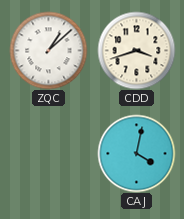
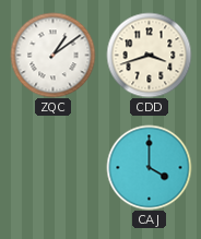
ZQC: 1:08 -> 1:09 (52, 55)
CAJ: 4:02 -> 4:00 (149, 167)
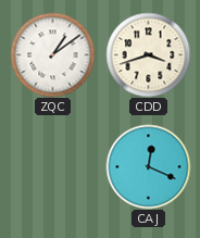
CAJ: 4:00 -> 12:19 (148, 166)
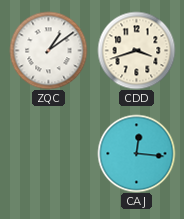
CAJ: 12:19 -> 12:16 (136, 153)
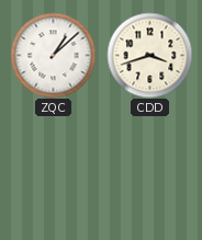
ZQC: 1:09 -> 1:08 (53, 55)
CAJ: 12:16 -> none (136, 153)
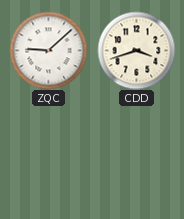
ZQC: 1:08 -> 9:08 (48, 50)
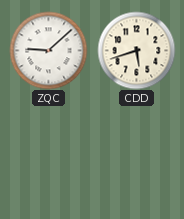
CDD: 3:42 -> 5:42 (136, 50)
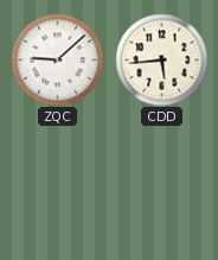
CDD: 5:42 -> 5:44 (161, 59)
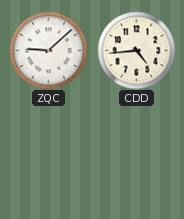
CDD: 5:44 -> 4:44 (136, 50)
